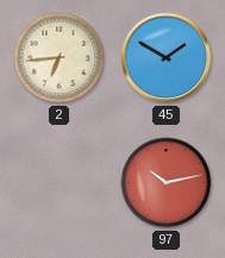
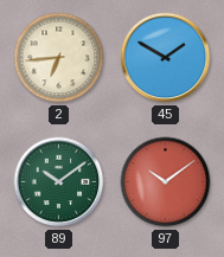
89: none -> 10:09 (59, 182)
97: 10:13 -> 10:09 (166, 182)
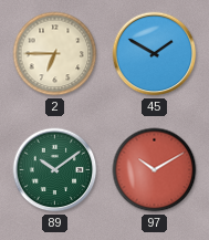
2: 6:44 -> 6:45 (55, 54)
97: 10:09 -> 10:10 (155, 170)
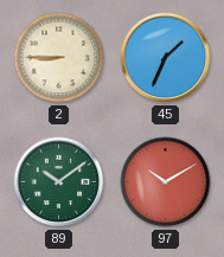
2: 6:45 -> 8:45 (59, 58)
45: 1:50 -> 1:34 (166, 58)
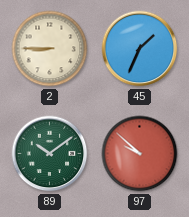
97: 10:10 -> 9:52 (140, 154)
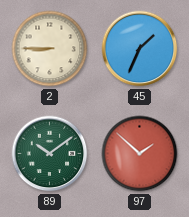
97: 9:52 -> 1:52 (140, 154)
